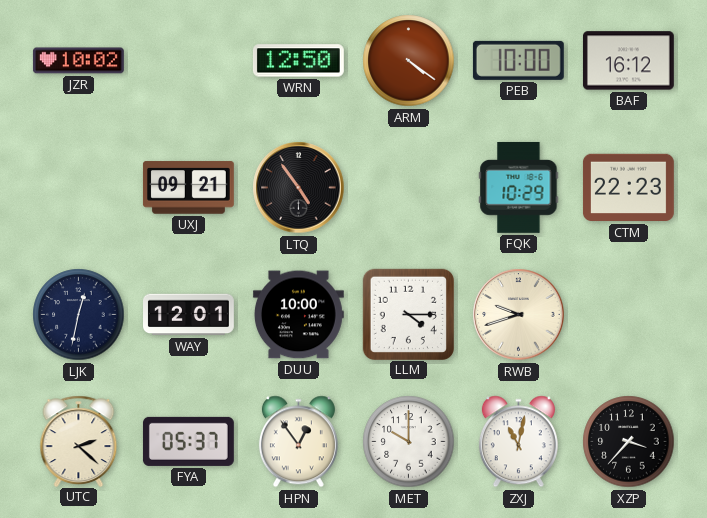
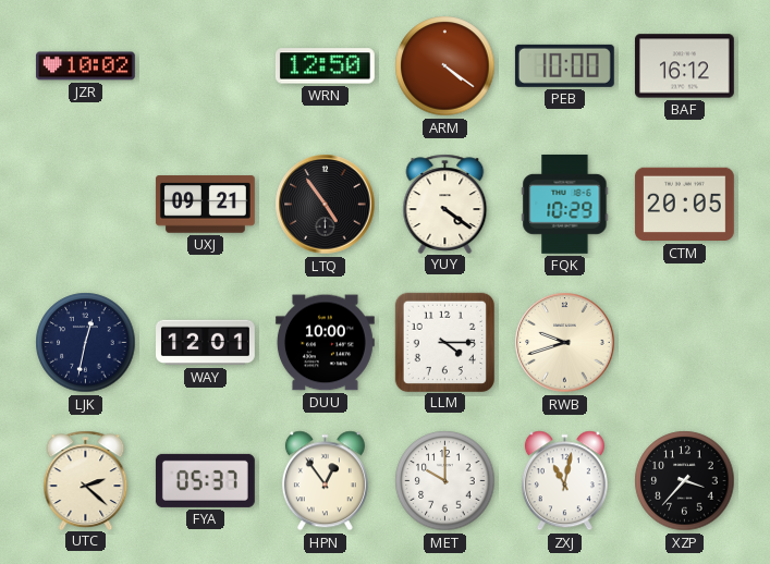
YUY: none -> 4:21 (445, 204)
CTM: 22:23 -> 20:05 (684, 205)
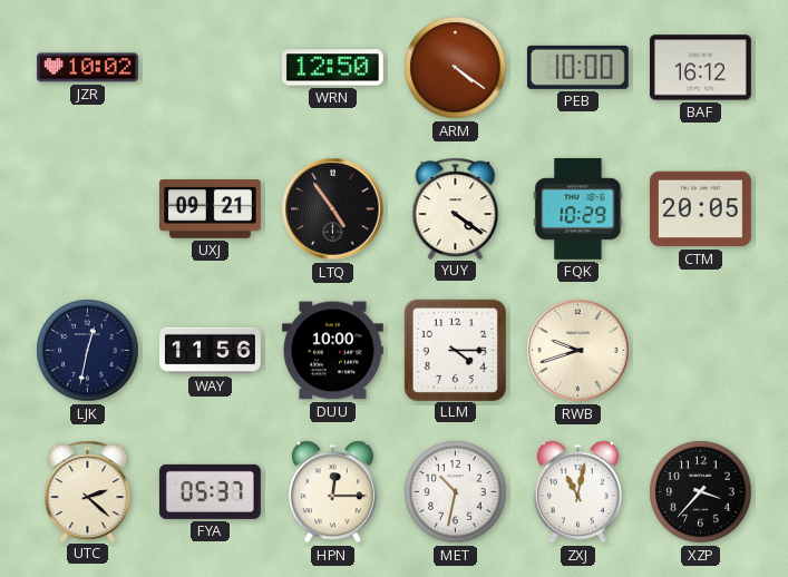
WAY: 12:01 -> 11:56 (211, 351)
HPN: 12:54 -> 12:15 (332, 492)
MET: 10:00 -> 10:32 (456, 492)
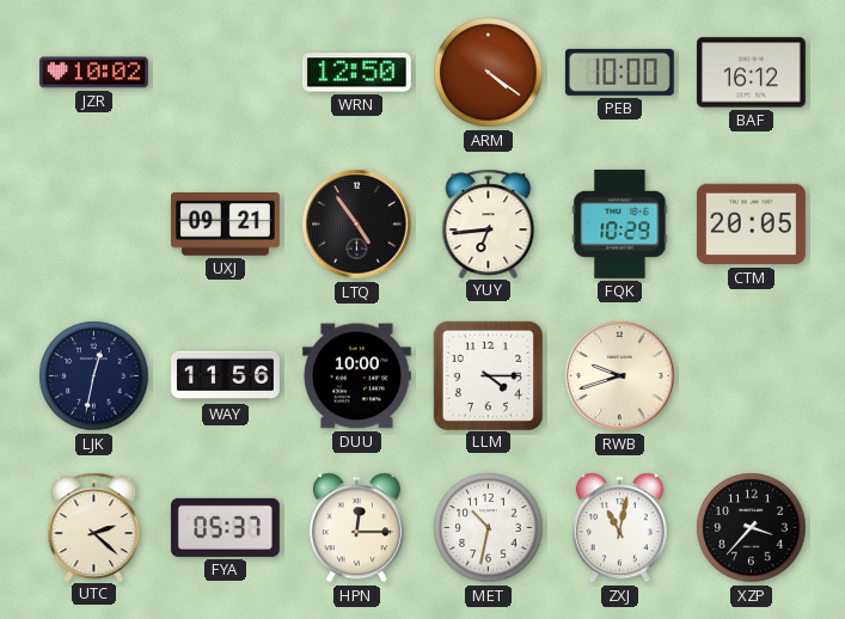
YUY: 4:21 -> 6:44 (489, 223)
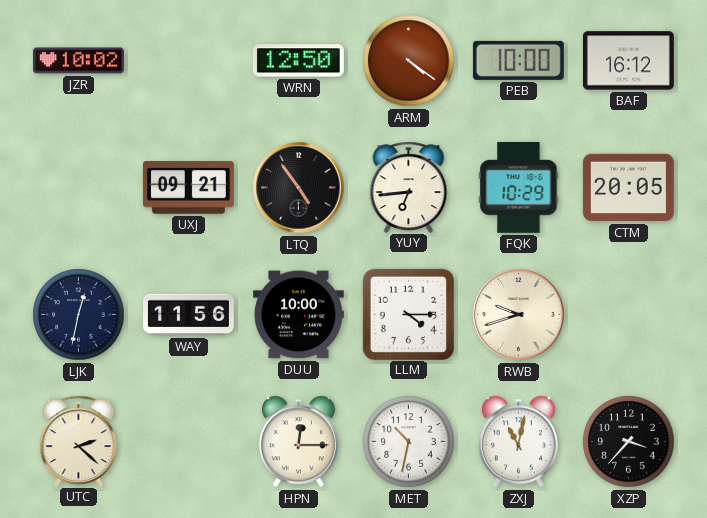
FYA: 05:37 -> none (225, 527)
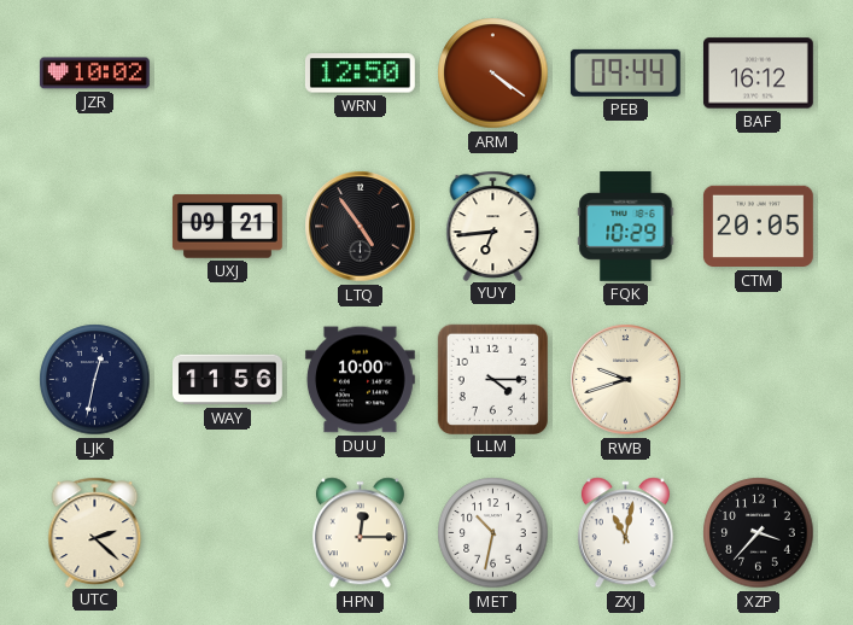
PEB: 10:00 -> 09:44 (625, 72)
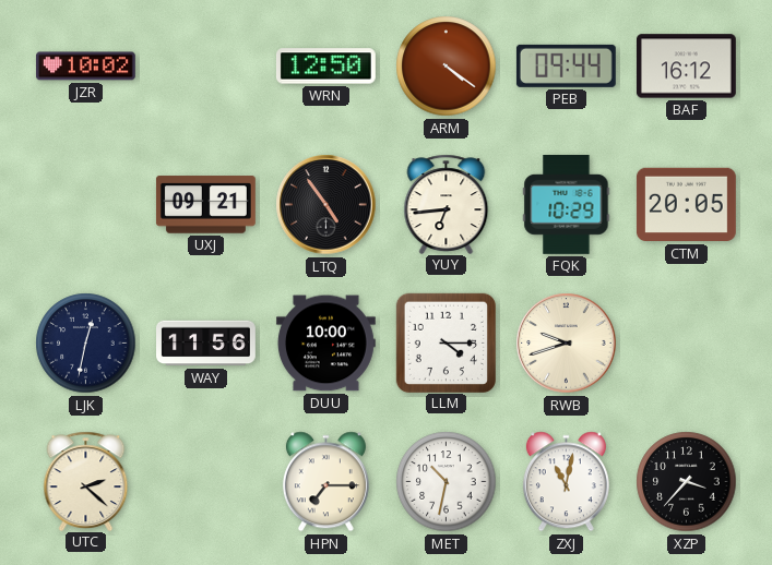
HPN: 12:15 -> 7:15 (325, 482)
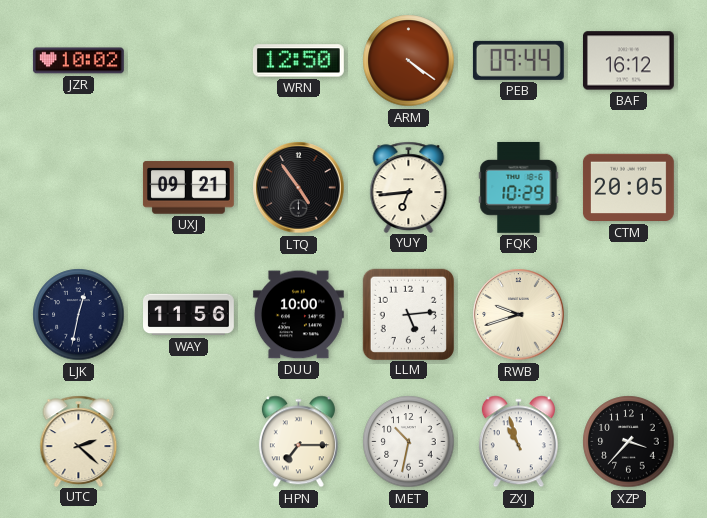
LLM: 4:15 -> 5:14 (408, 314)
ZXJ: 11:02 -> 10:57 (518, 442)
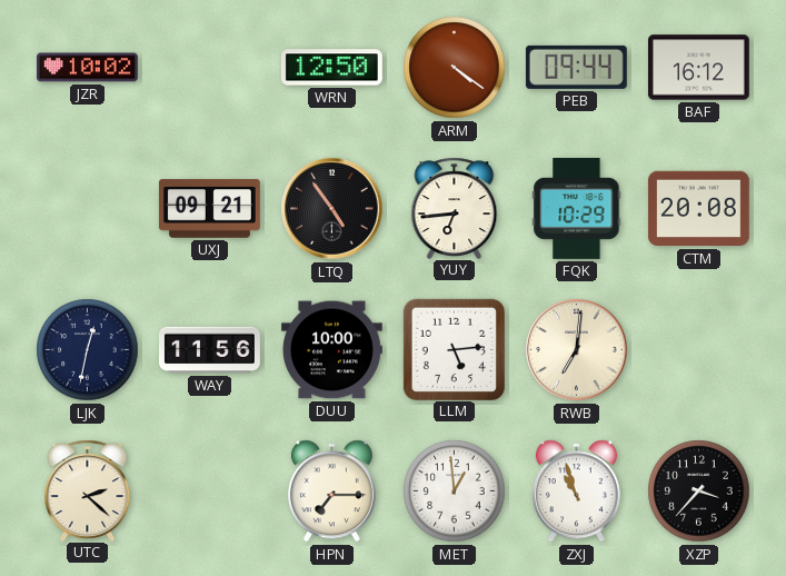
CTM: 20:05 -> 20:08 (698, 209)
RWB: 9:42 -> 7:01 (577, 350)
MET: 10:32 -> 12:59 (455, 491)
